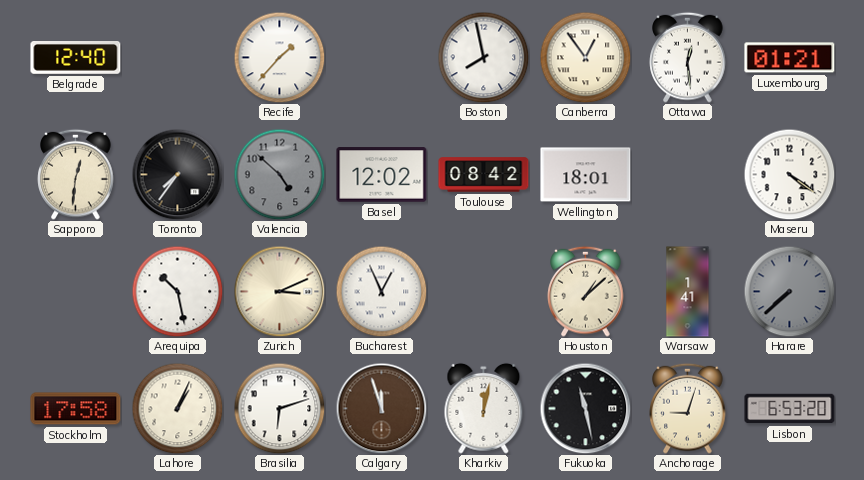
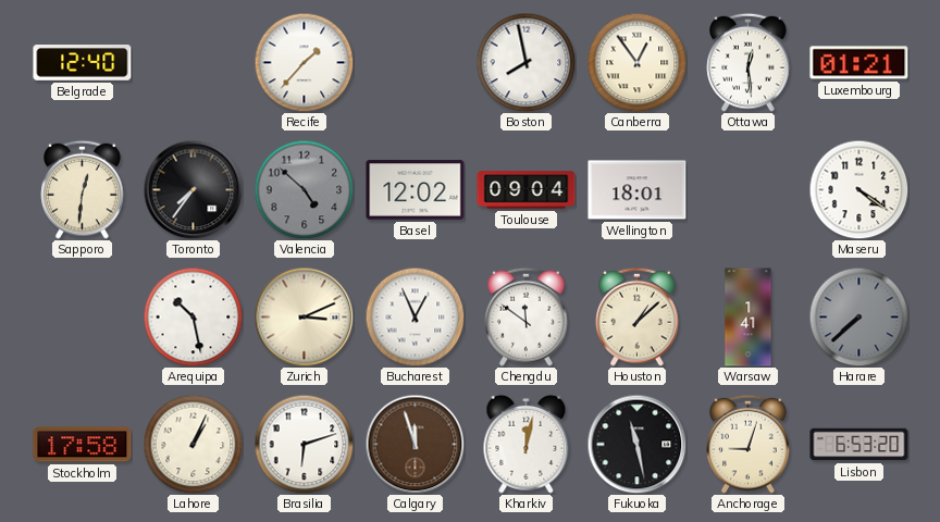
Toulouse: 08:42 -> 09:04 (527, 190)
Chengdu: none -> 11:51 (527, 316)
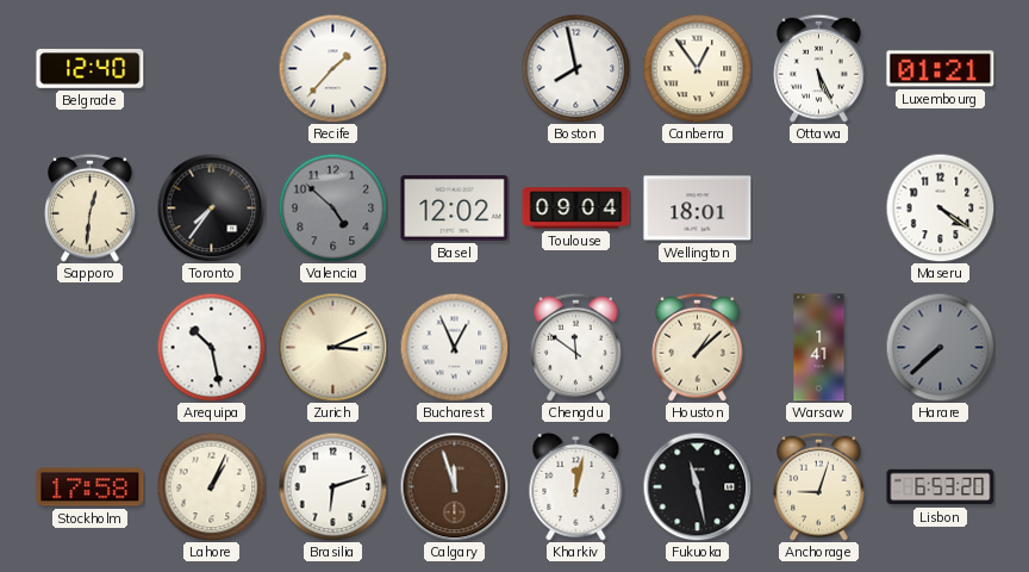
Ottawa: 12:29 -> 5:26 (819, 68)
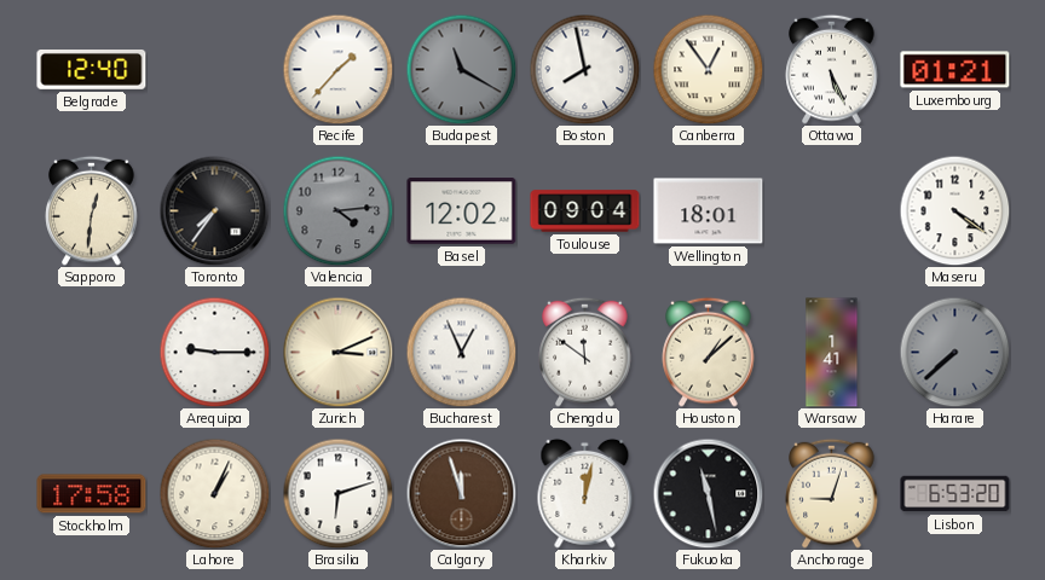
Budapest: none -> 11:20 (461, 69)
Valencia: 4:52 -> 4:14 (337, 210)
Arequipa: 10:28 -> 9:15 (214, 352)
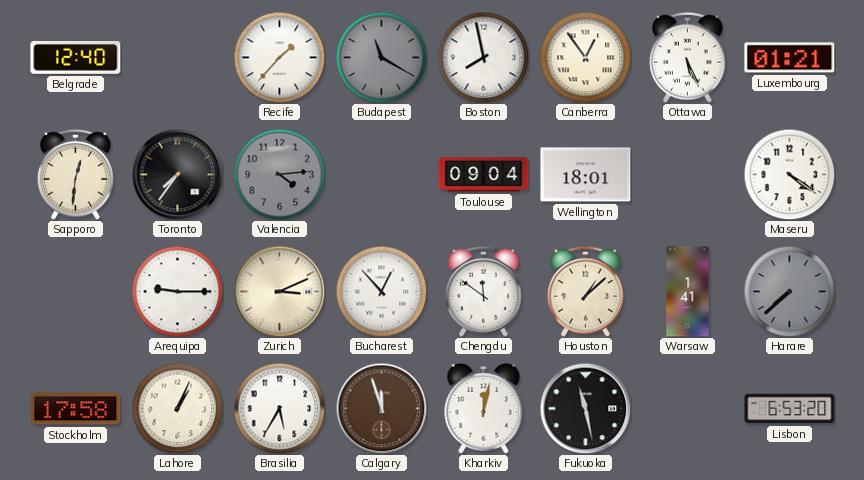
Basel: 12:02 -> none (462, 211)
Bucharest: 12:56 -> 12:53 (381, 291)
Brasilia: 6:12 -> 5:35 (279, 408)
Anchorage: 9:03 -> none (832, 493)
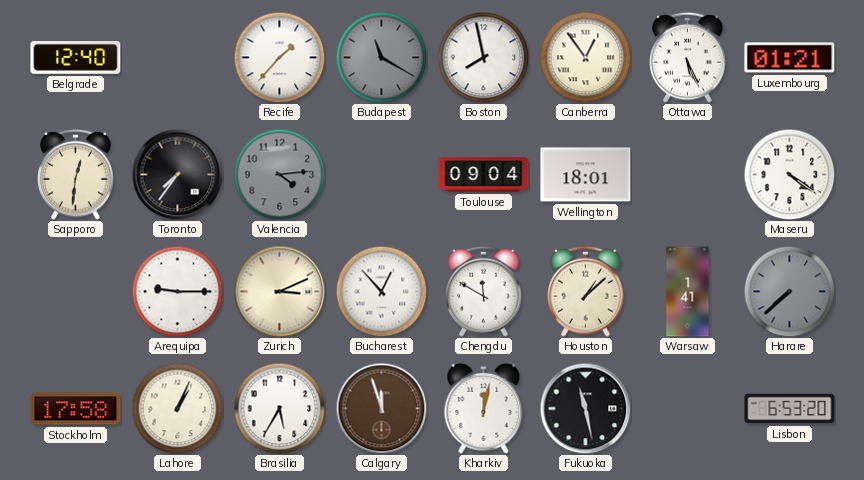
Chengdu: 11:51 -> 11:50 (484, 291)
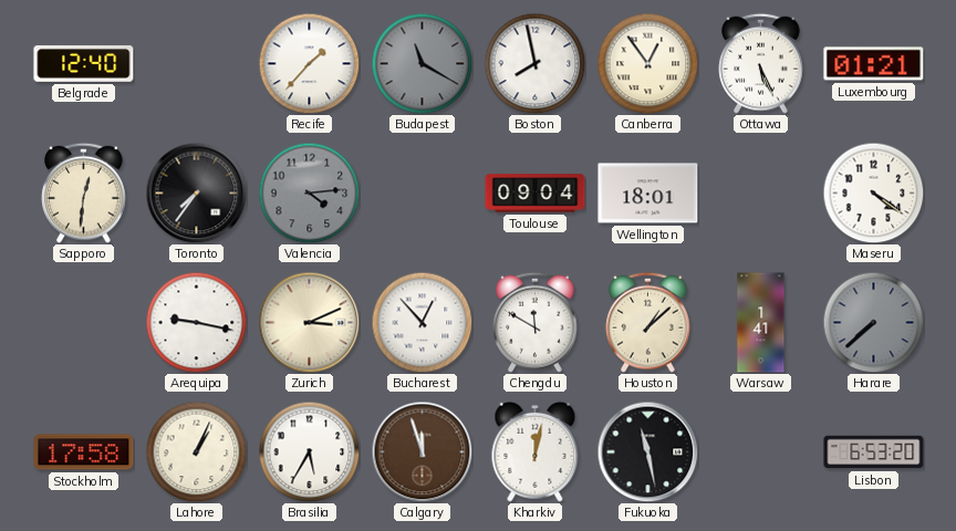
Arequipa: 9:15 -> 9:17 (196, 322)
